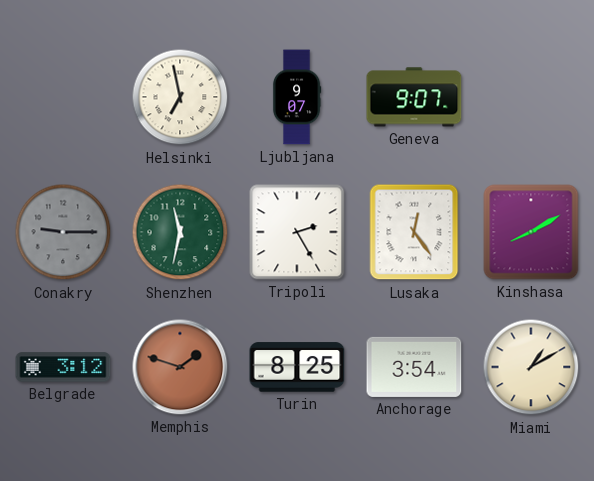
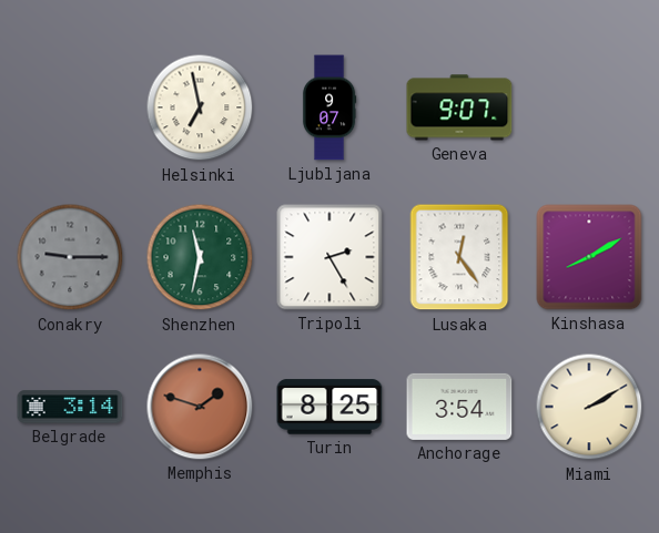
Belgrade: 3:12 -> 3:14 (70, 407)
Miami: 1:10 -> 2:10 (589, 407)
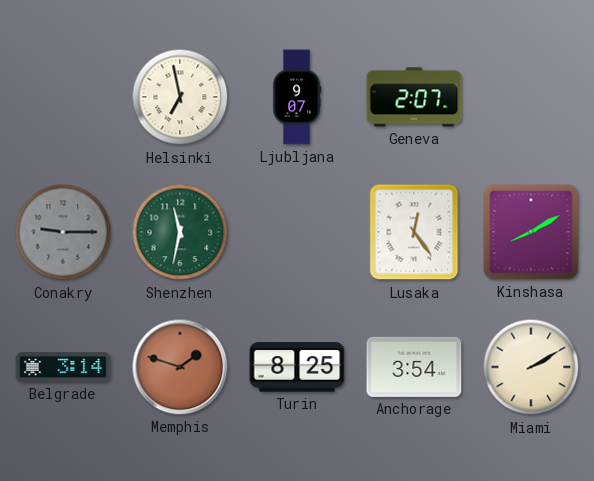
Geneva: 9:07 -> 2:07 (414, 97)
Tripoli: 2:25 -> none (329, 257)
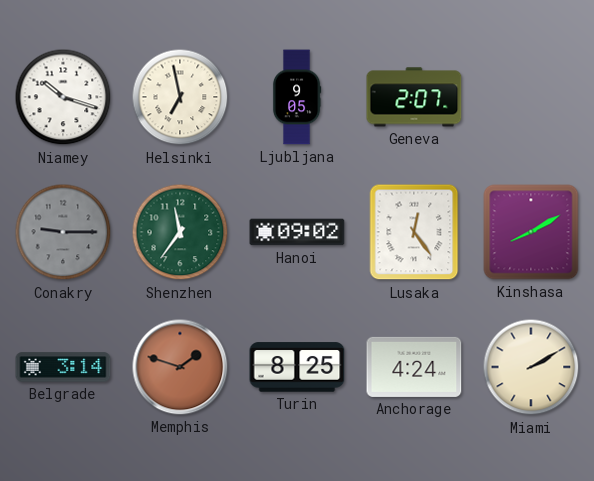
Niamey: none -> 10:18 (63, 97)
Ljubljana: 9:07 -> 9:05 (297, 97)
Shenzhen: 11:32 -> 11:36 (180, 232)
Hanoi: none -> 09:02 (297, 232)
Anchorage: 3:54 -> 4:24 (414, 367)
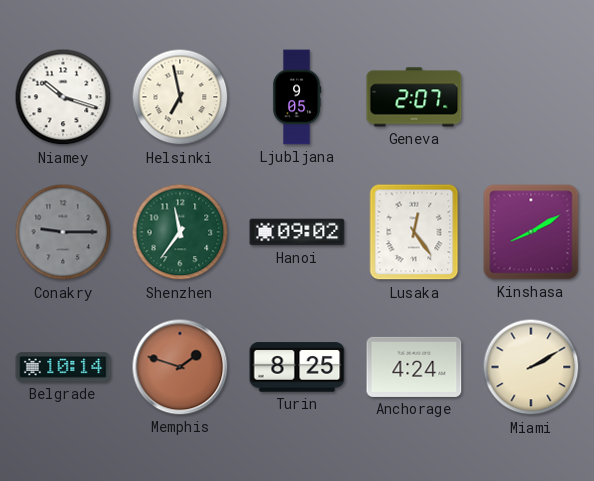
Belgrade: 3:14 -> 10:14 (63, 367)
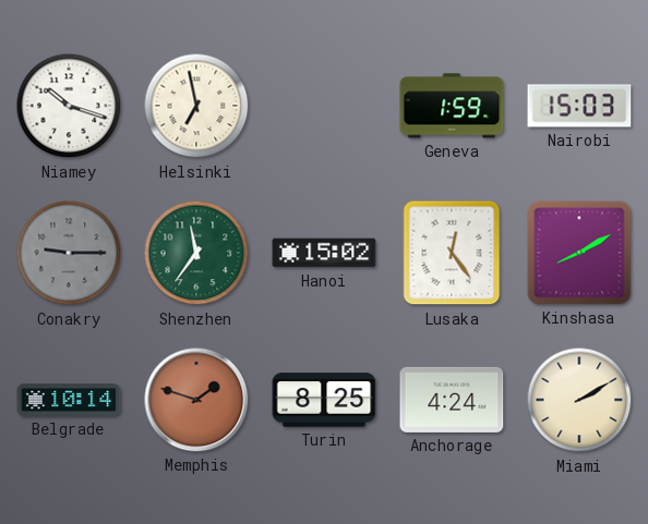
Ljubljana: 9:05 -> none (297, 97)
Geneva: 2:07 -> 1:59 (452, 106)
Nairobi: none -> 15:03 (579, 106)
Hanoi: 09:02 -> 15:02 (324, 253)
